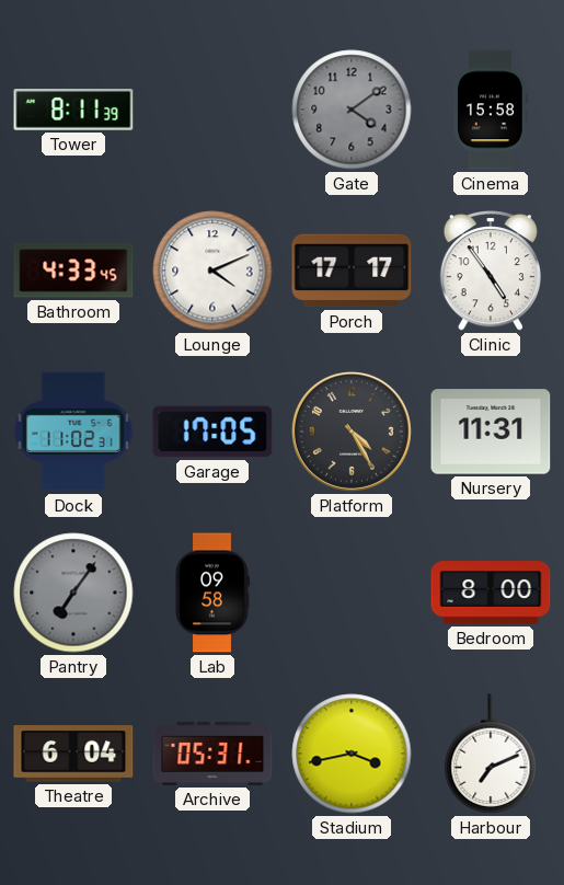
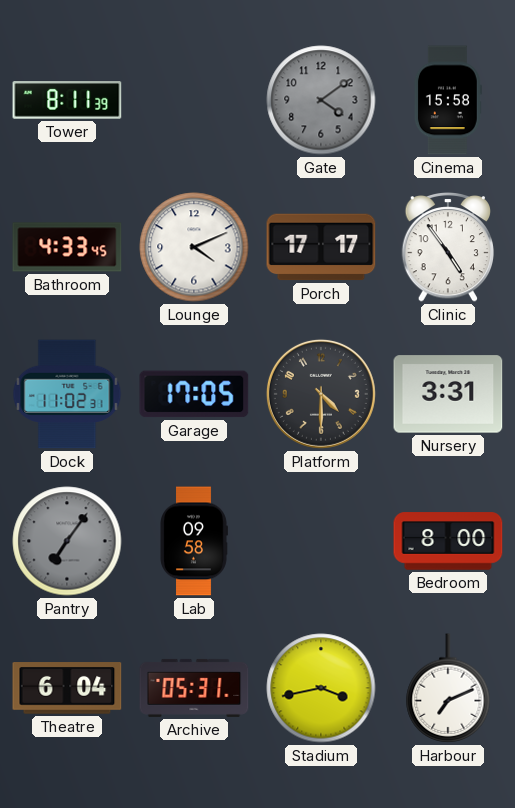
Platform: 4:25 -> 4:30 (321, 394)
Nursery: 11:31 -> 3:31 (448, 394)
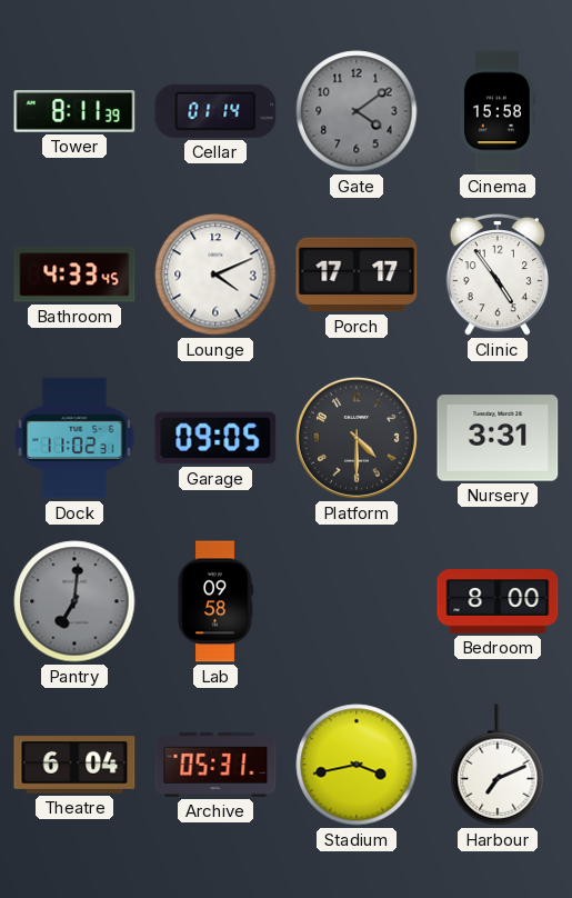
Cellar: none -> 01:14 (215, 111)
Garage: 17:05 -> 09:05 (215, 438)
Pantry: 7:06 -> 7:01 (74, 601)
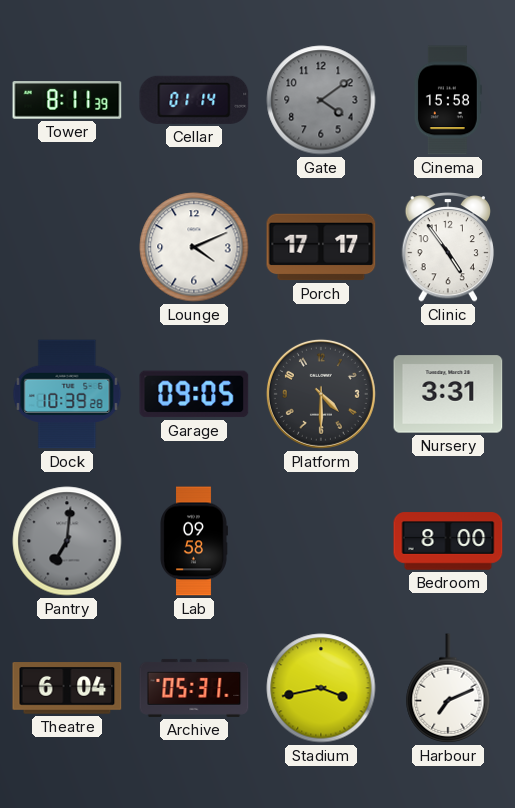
Bathroom: 4:33 -> none (74, 275)
Dock: 11:02 -> 10:39 (67, 394)
